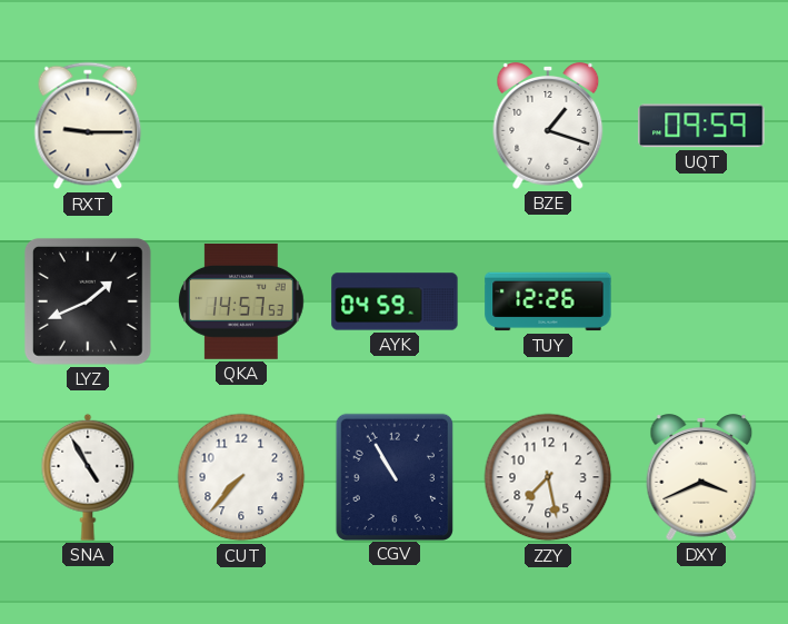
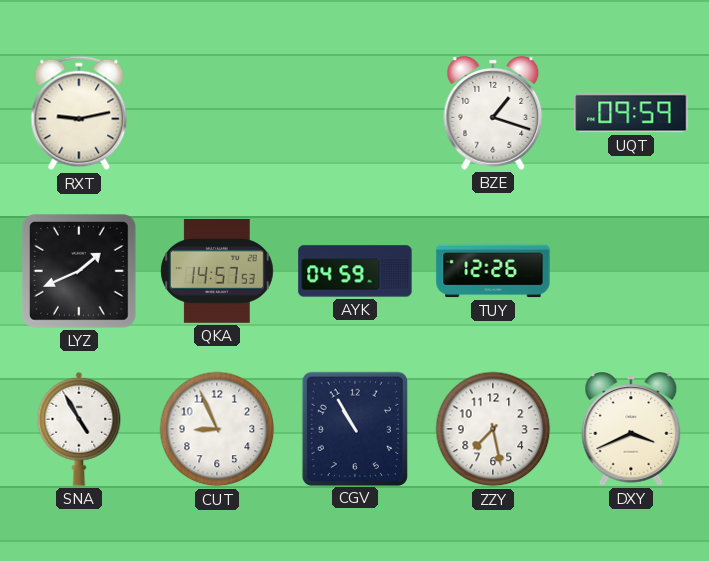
RXT: 9:15 -> 9:13 (79, 113)
CUT: 7:37 -> 8:56 (217, 429)
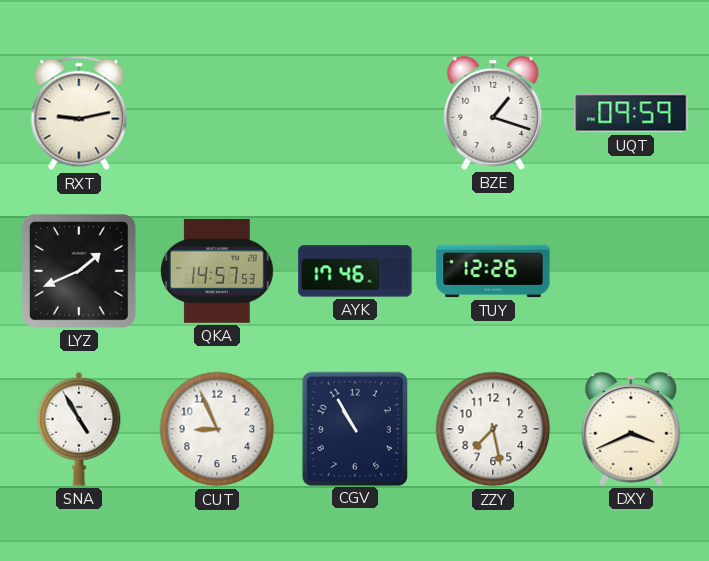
AYK: 04:59 -> 17:46 (355, 271)
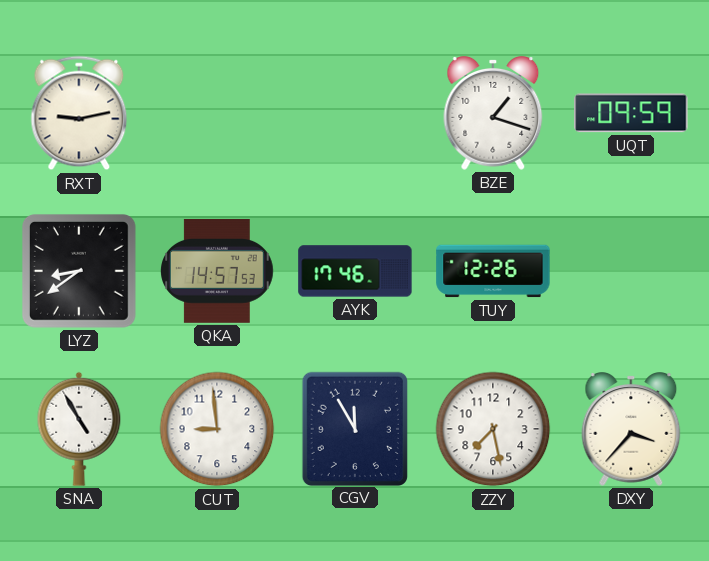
LYZ: 1:41 -> 8:39 (79, 271)
CUT: 8:56 -> 8:59 (217, 429)
CGV: 10:55 -> 11:55 (354, 428)
DXY: 3:41 -> 3:37 (631, 430)
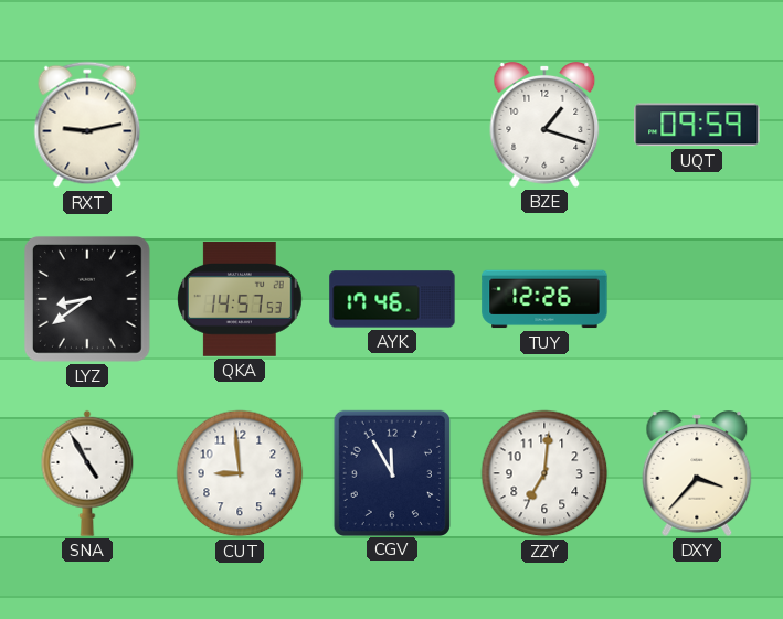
ZZY: 7:28 -> 7:01 (544, 473)
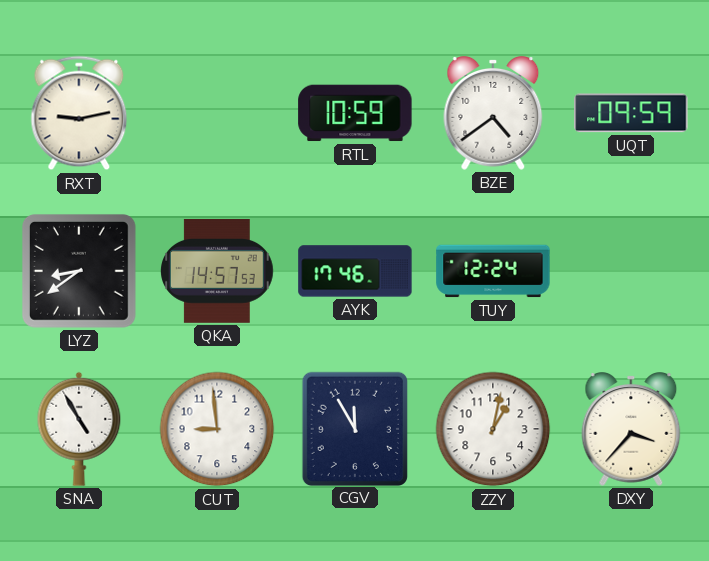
RTL: none -> 10:59 (355, 113)
BZE: 1:18 -> 4:39 (493, 114)
TUY: 12:26 -> 12:24 (493, 271)
ZZY: 7:01 -> 1:02 (493, 429)
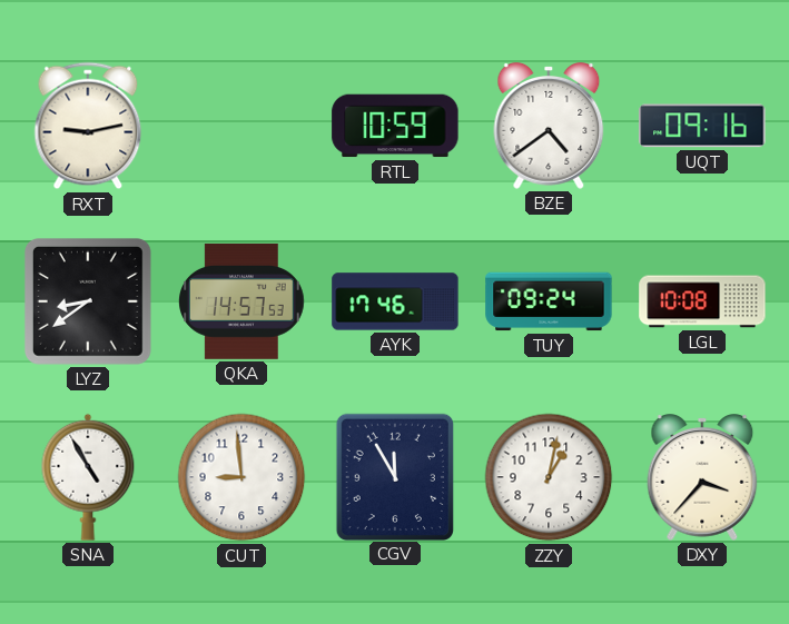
UQT: 09:59 -> 09:16 (702, 126)
TUY: 12:24 -> 09:24 (549, 301)
LGL: none -> 10:08 (702, 301)
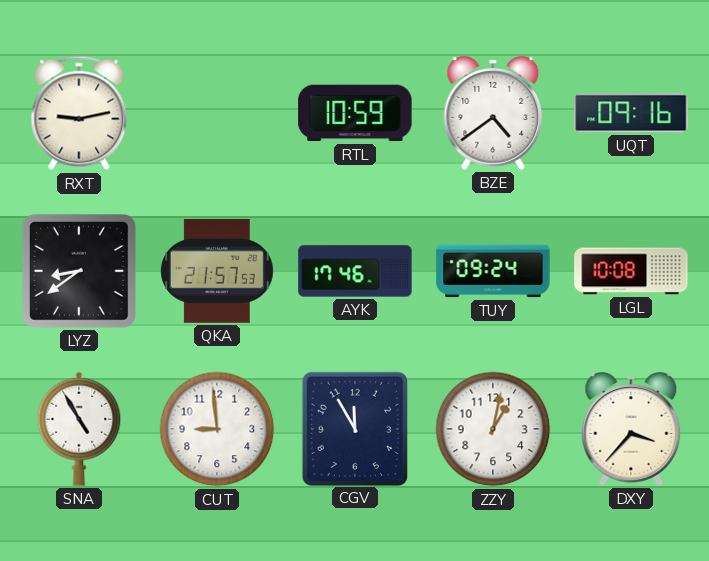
QKA: 14:57 -> 21:57 (218, 272)
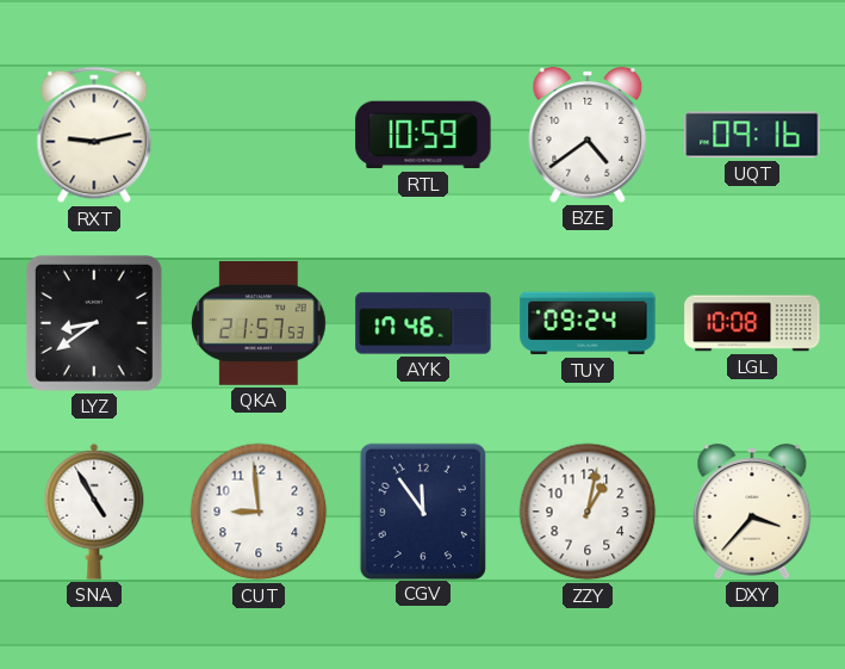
CGV: 11:55 -> 11:54 (422, 510)
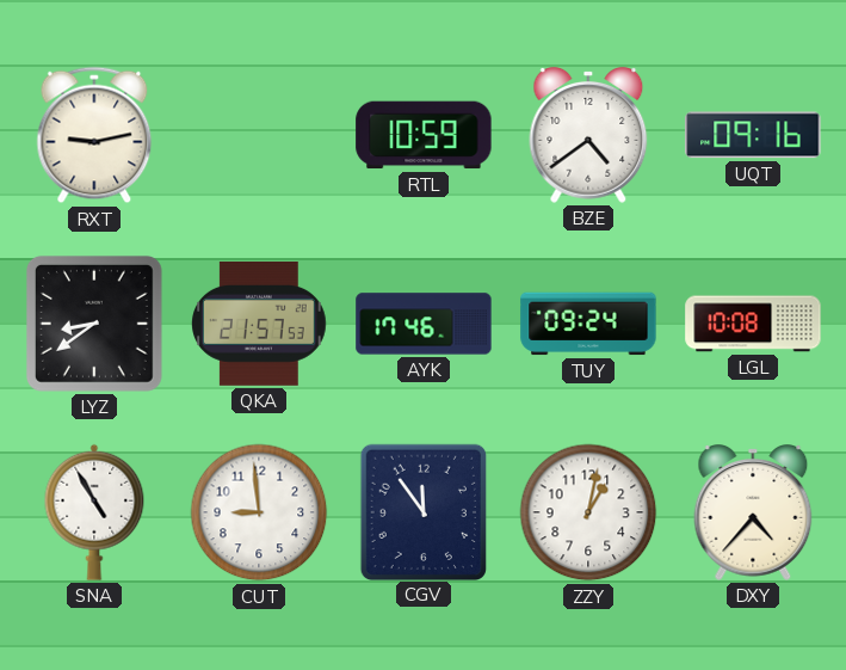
DXY: 3:37 -> 4:37 (753, 514)
